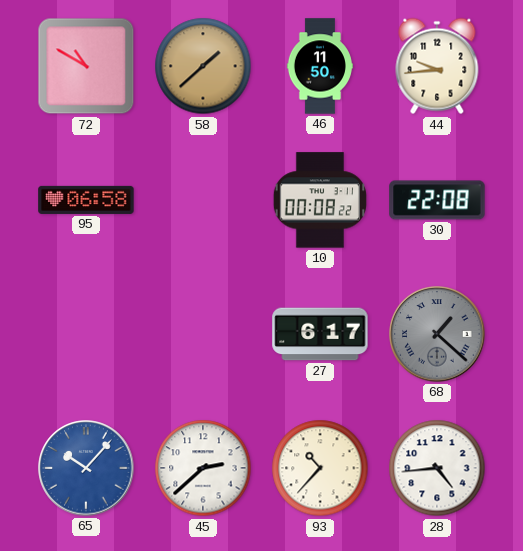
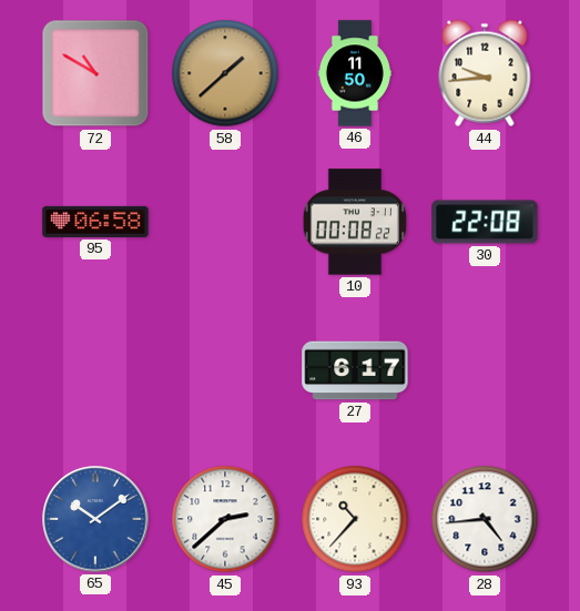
68: 1:22 -> none (437, 334)
65: 10:07 -> 10:09 (95, 519)
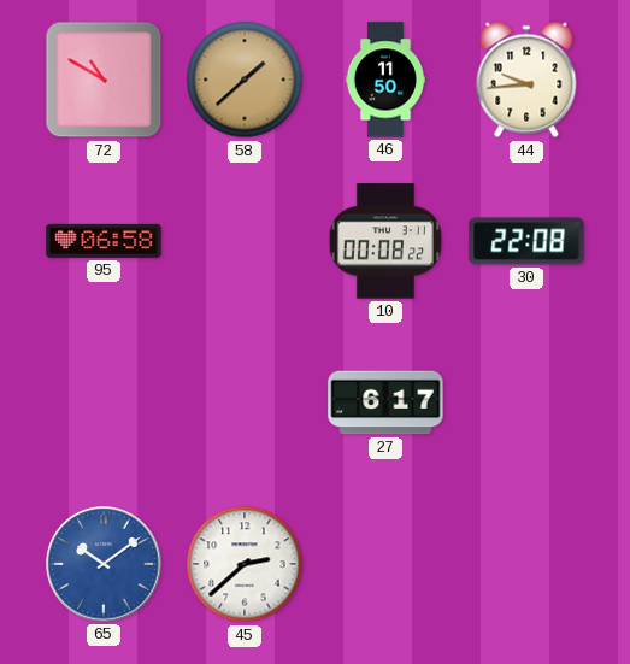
93: 10:37 -> none (355, 519)
28: 4:44 -> none (485, 519)
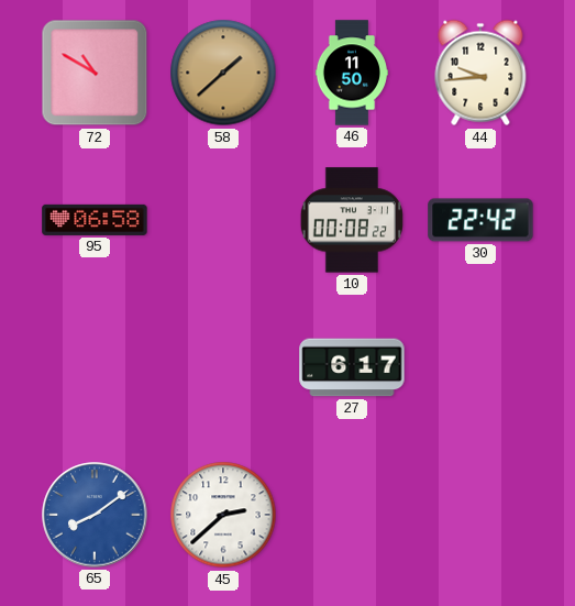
30: 22:08 -> 22:42 (480, 220)
65: 10:09 -> 8:09 (95, 515)
